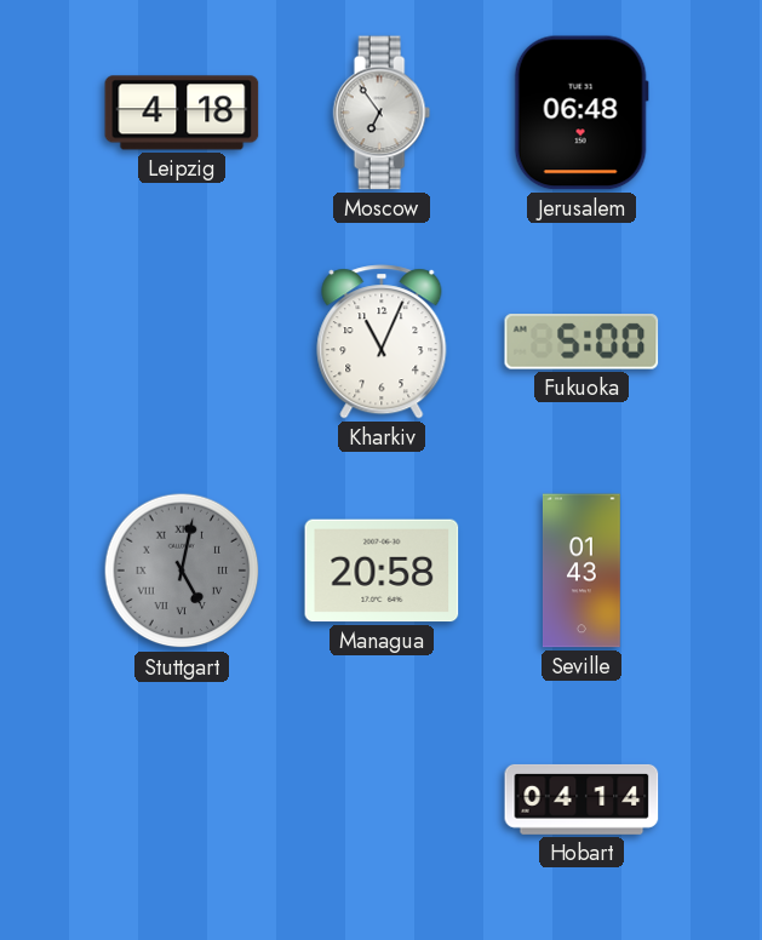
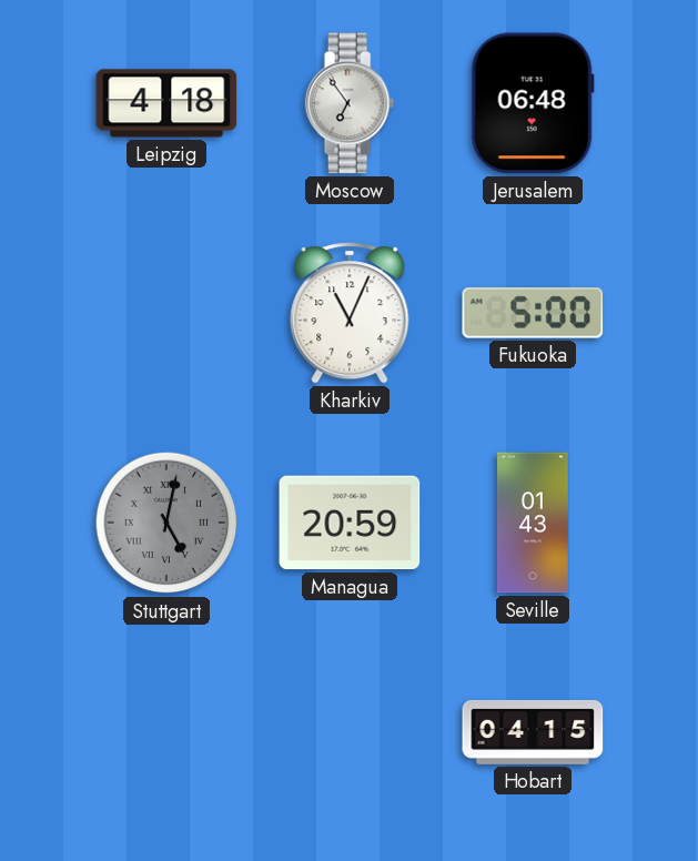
Managua: 20:58 -> 20:59 (350, 523)
Hobart: 04:14 -> 04:15 (533, 732)
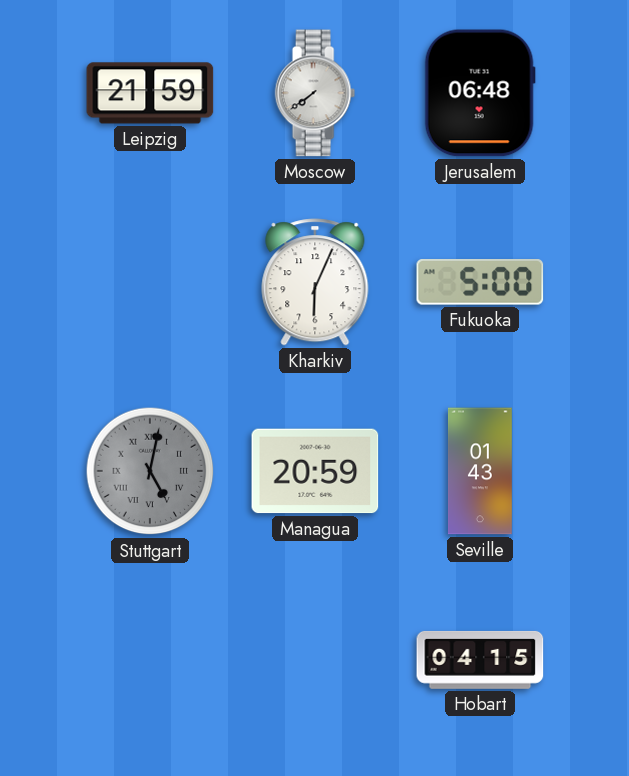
Leipzig: 4:18 -> 21:59 (150, 93)
Moscow: 6:54 -> 7:39 (315, 93)
Kharkiv: 11:04 -> 6:04 (315, 282)
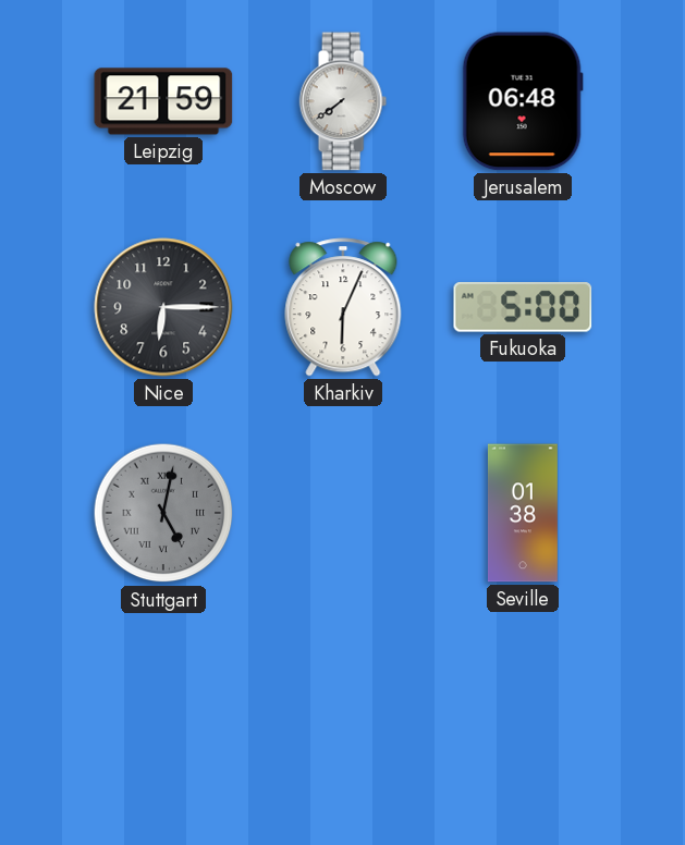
Nice: none -> 6:15 (163, 307)
Managua: 20:59 -> none (315, 471)
Seville: 01:43 -> 01:38 (523, 513)
Hobart: 04:15 -> none (480, 660)
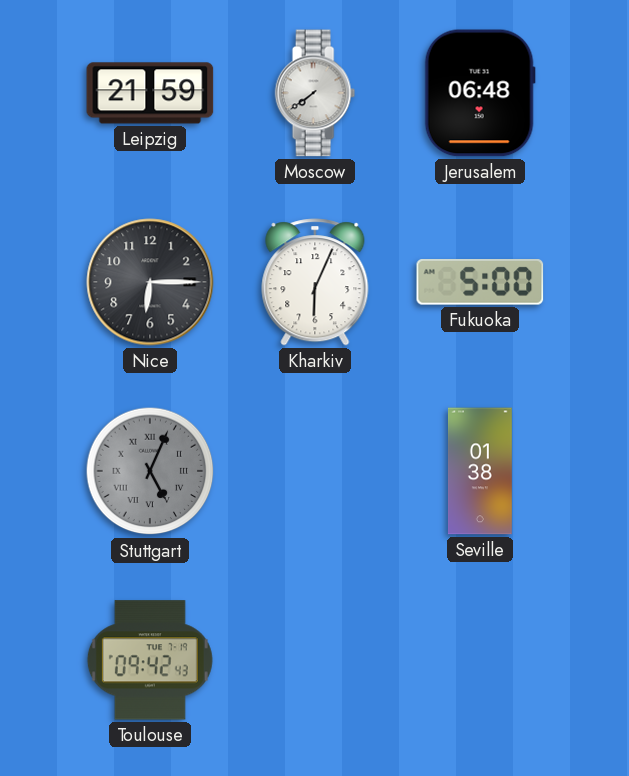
Stuttgart: 5:02 -> 5:04 (150, 471)
Toulouse: none -> 09:42 (150, 660)
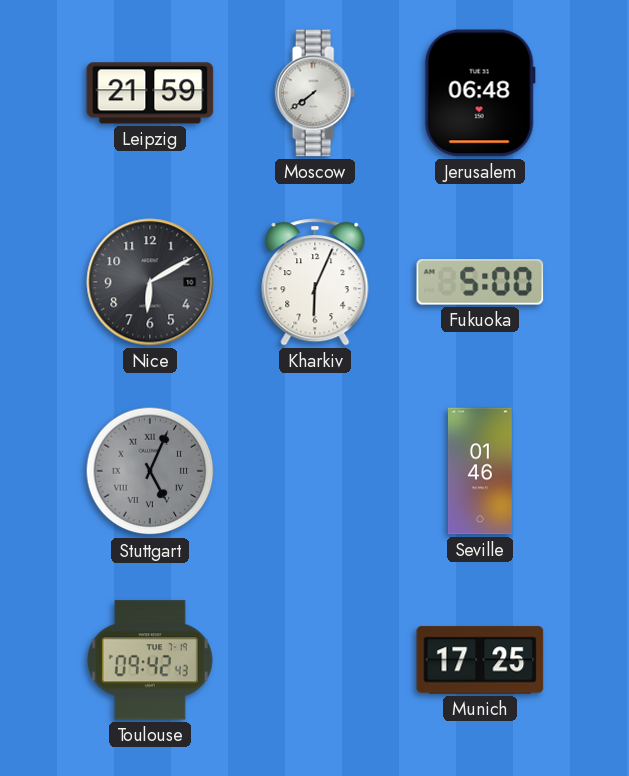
Nice: 6:15 -> 6:10 (150, 282)
Seville: 01:38 -> 01:46 (480, 471)
Munich: none -> 17:25 (480, 660)
